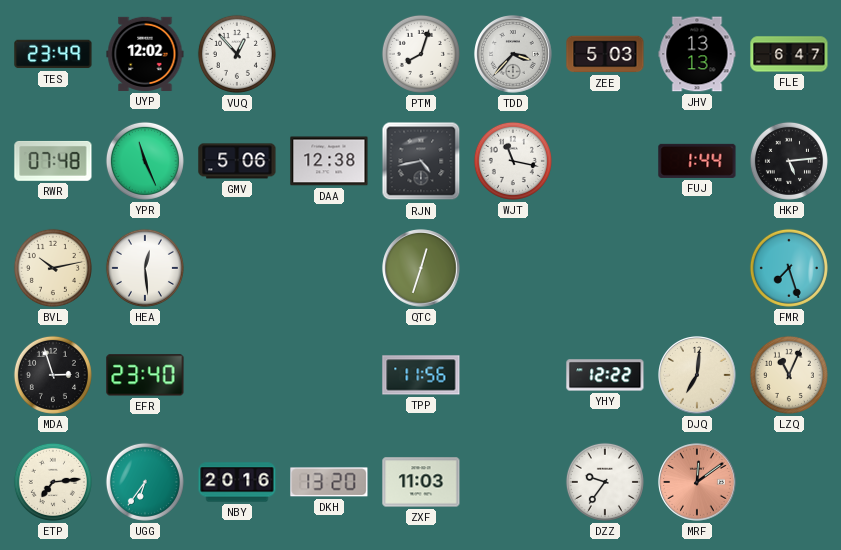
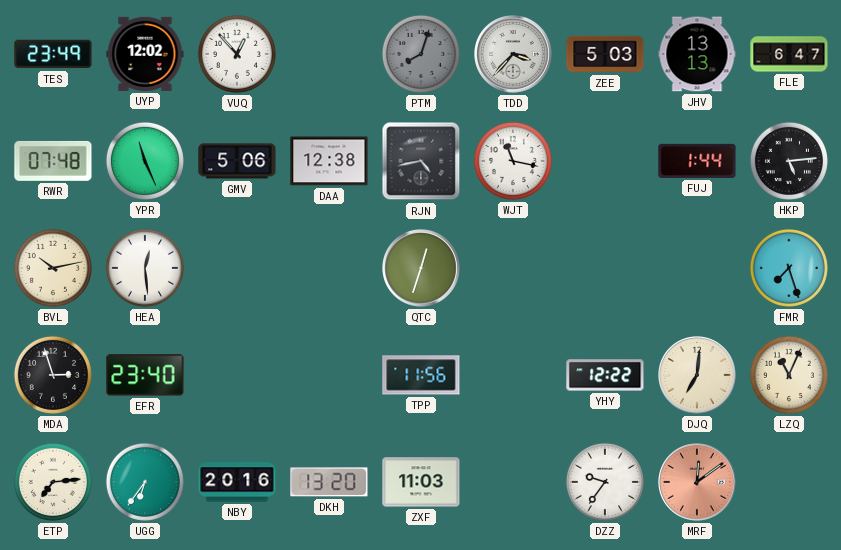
PTM dial: white -> grey (421, 54)
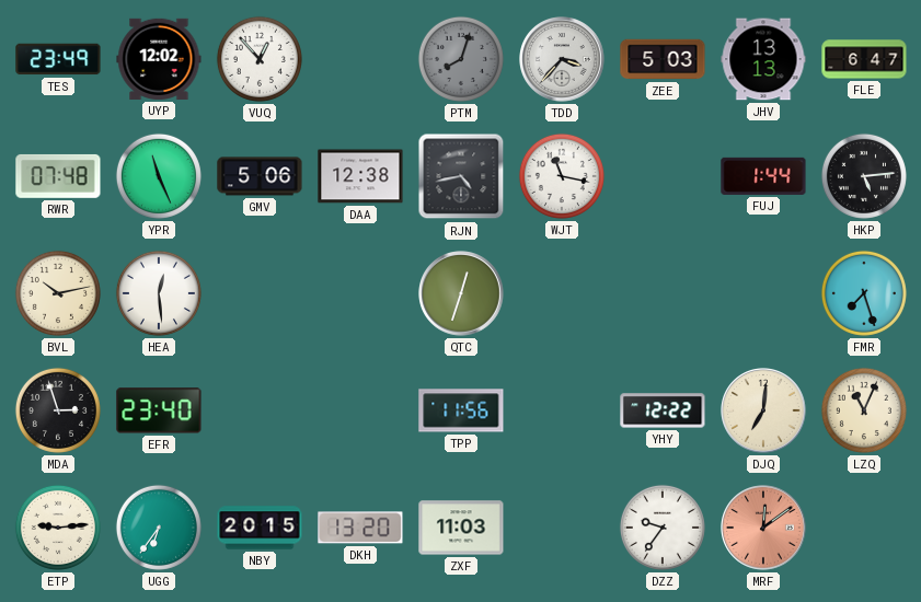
ETP: 7:14 -> 9:14 (58, 528)
NBY: 20:16 -> 20:15 (260, 528)
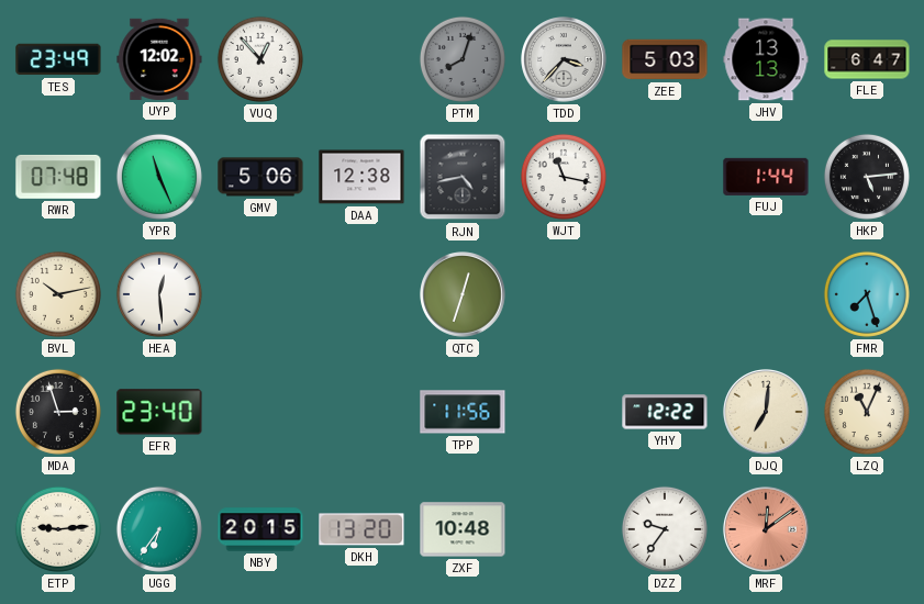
ZXF: 11:03 -> 10:48 (463, 529)
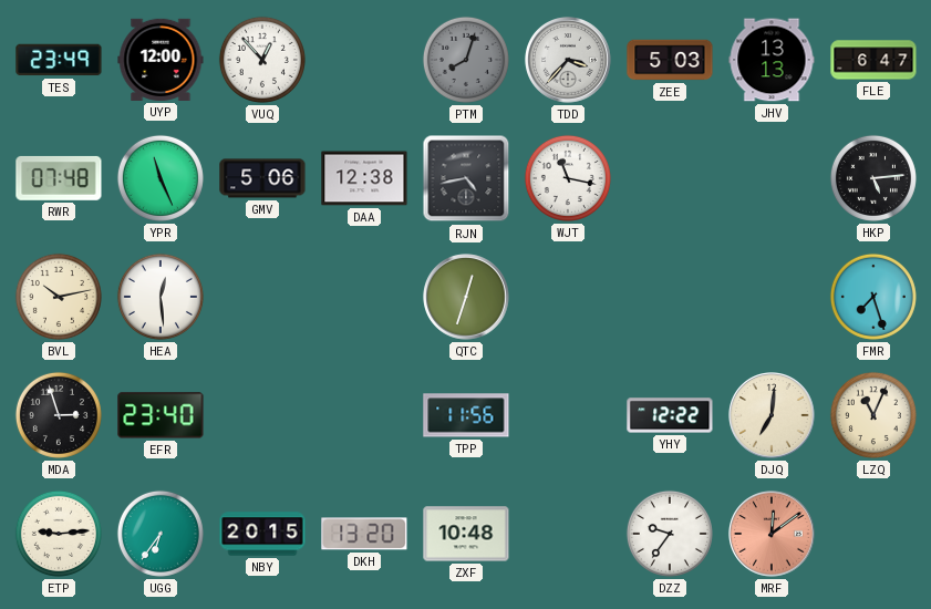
UYP: 12:02 -> 12:00 (161, 60)
FUJ: 1:44 -> none (766, 177)
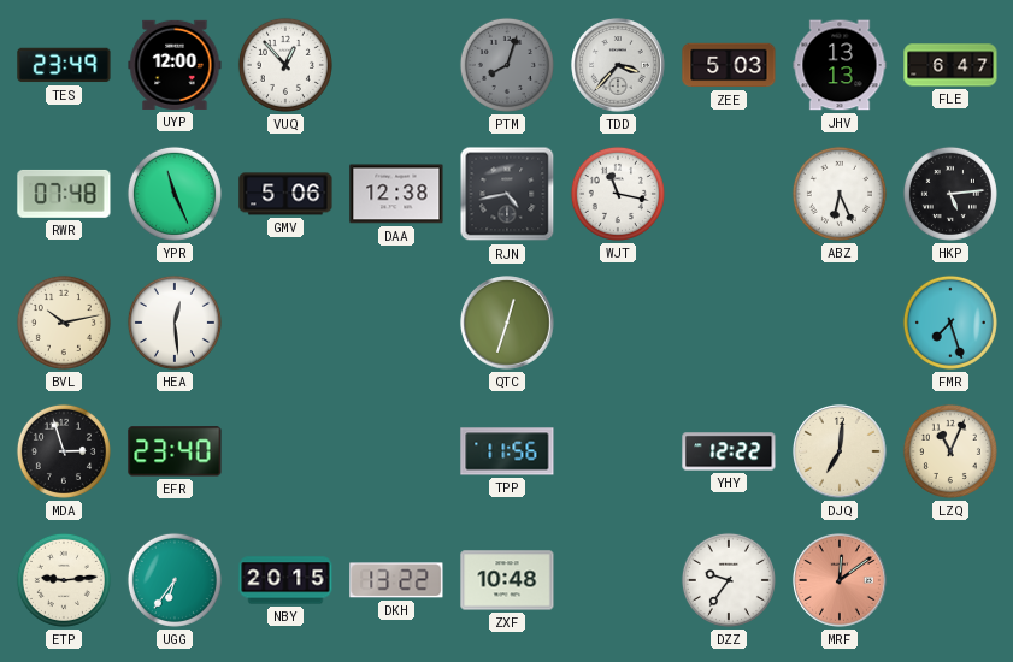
ABZ: none -> 6:26 (840, 194)
DKH: 13:20 -> 13:22 (396, 580)
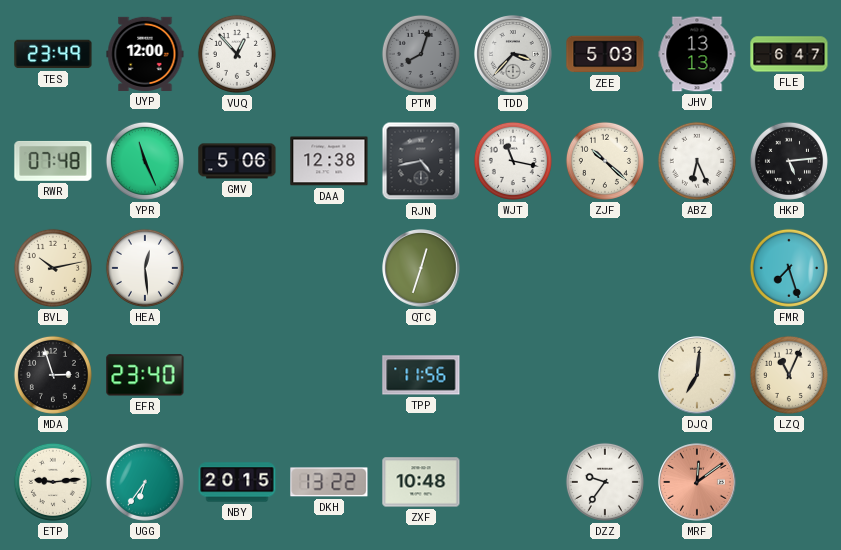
ZJF: none -> 10:22 (605, 161)
YHY: 12:22 -> none (729, 451)
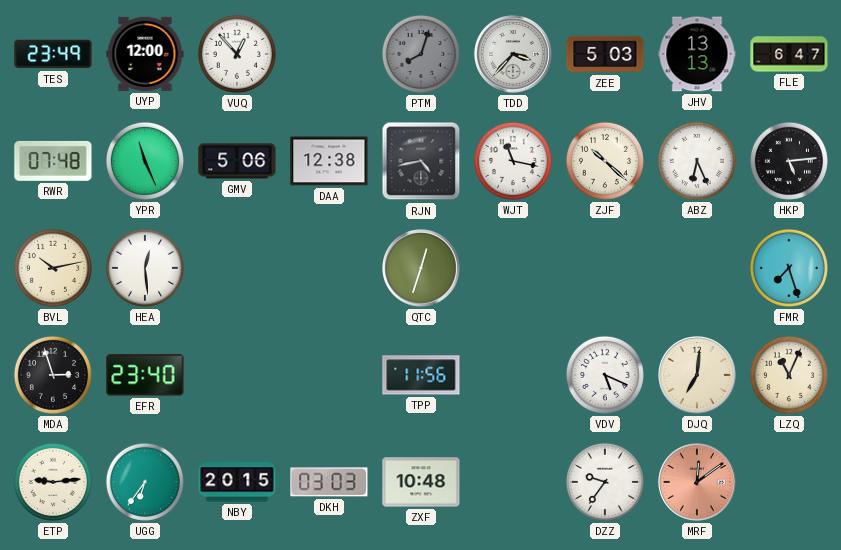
VDV: none -> 5:19 (605, 375)
DKH: 13:22 -> 03:03 (329, 482)
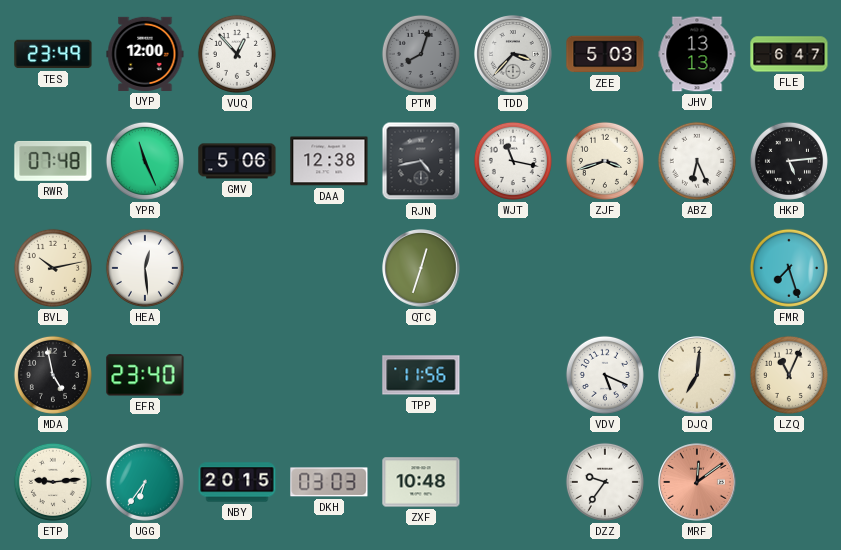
ZJF: 10:22 -> 3:42 (605, 161)
MDA: 2:57 -> 4:58 (53, 375)
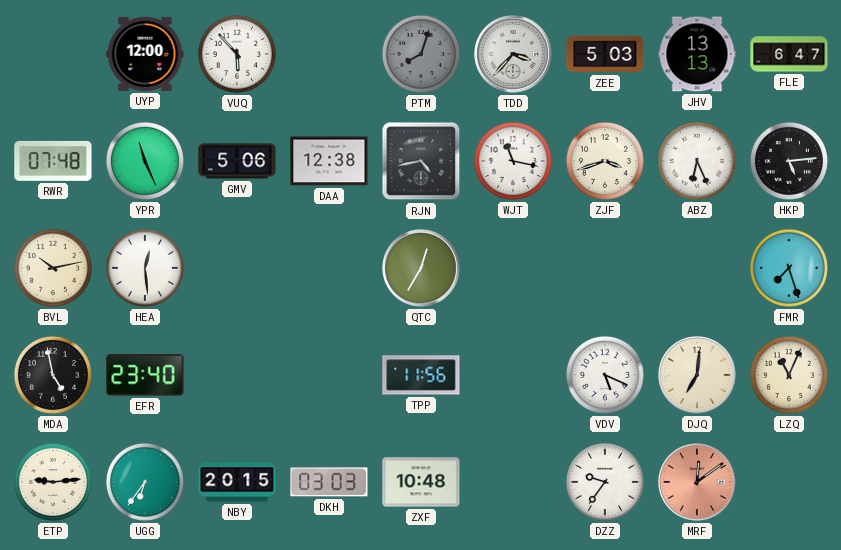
TES: 23:49 -> none (53, 54)
VUQ: 12:53 -> 5:53 (237, 54)
QTC: 12:33 -> 12:35 (421, 268)
